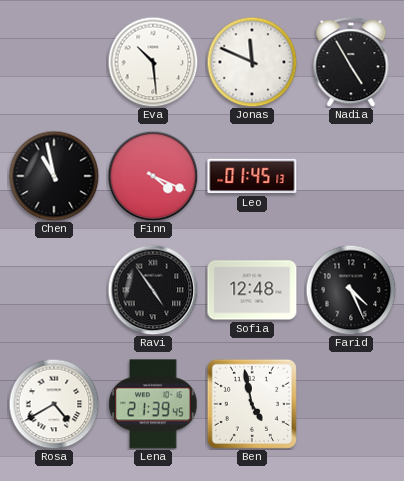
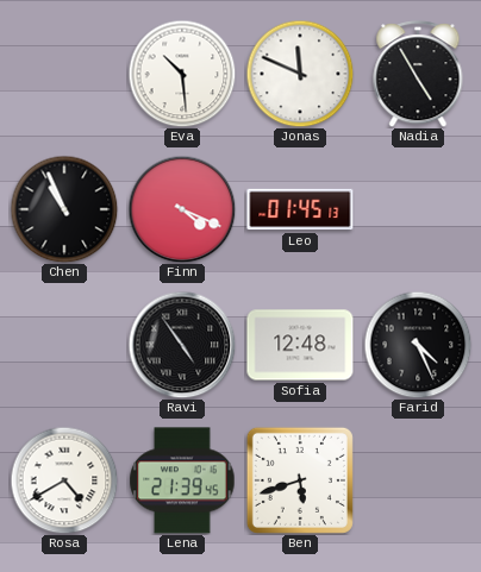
Chen: 10:58 -> 10:56 (64, 209)
Ben: 4:58 -> 5:42 (300, 480)
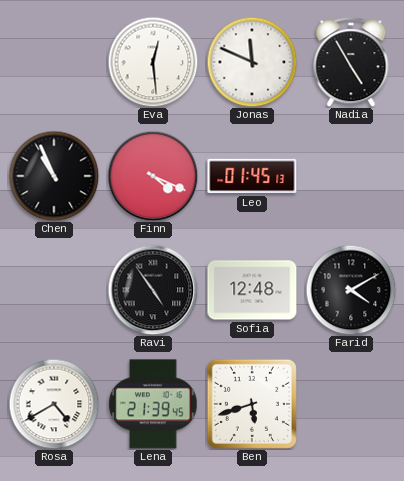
Eva: 10:29 -> 12:29 (153, 62)
Farid: 4:26 -> 4:10 (351, 290)
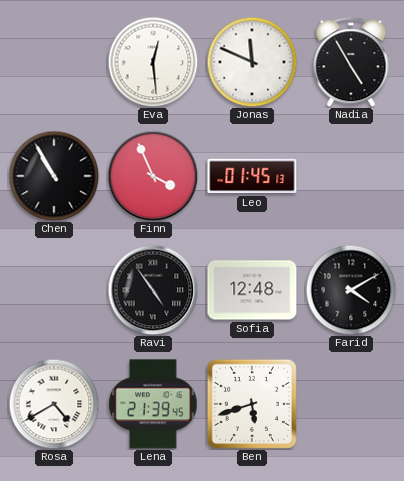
Chen: 10:56 -> 10:55 (54, 176)
Finn: 4:19 -> 3:56 (153, 176)
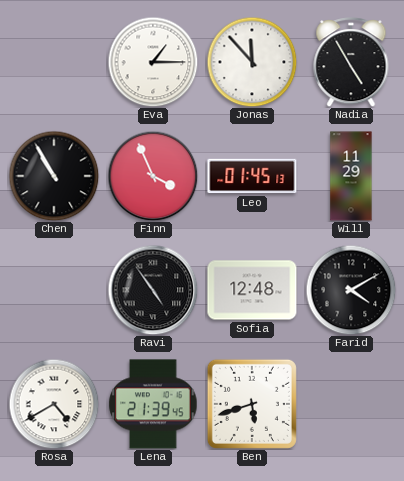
Eva: 12:29 -> 1:15 (153, 62)
Jonas: 11:49 -> 11:53 (252, 62)
Will: none -> 11:29 (351, 176)
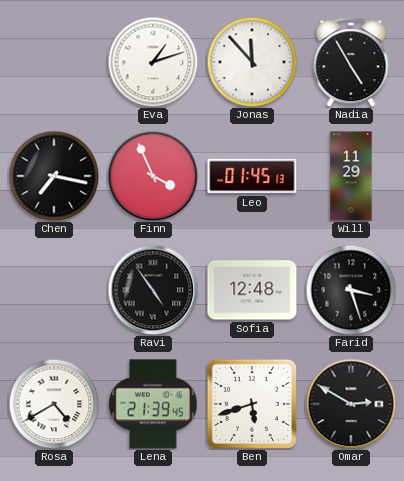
Eva: 1:15 -> 1:12 (153, 62)
Chen: 10:55 -> 7:17 (54, 176)
Farid: 4:10 -> 3:27 (351, 290)
Omar: none -> 2:50 (351, 404)
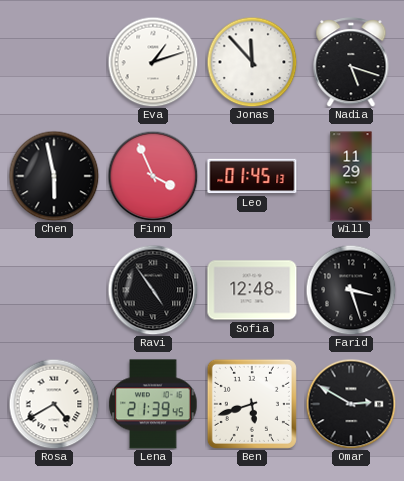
Nadia: 4:55 -> 5:18 (351, 62)
Chen: 7:17 -> 5:58 (54, 176)
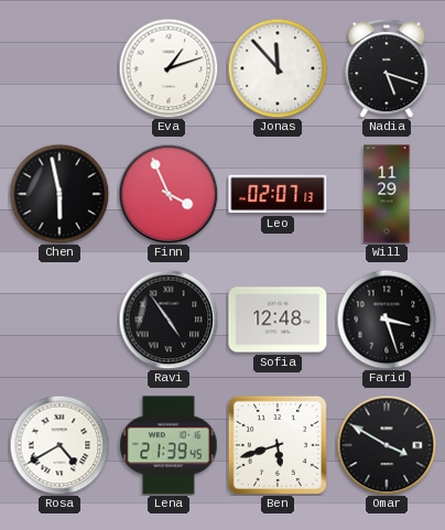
Leo: 01:45 -> 02:07 (278, 194)
Omar: 2:50 -> 3:50 (387, 445)
